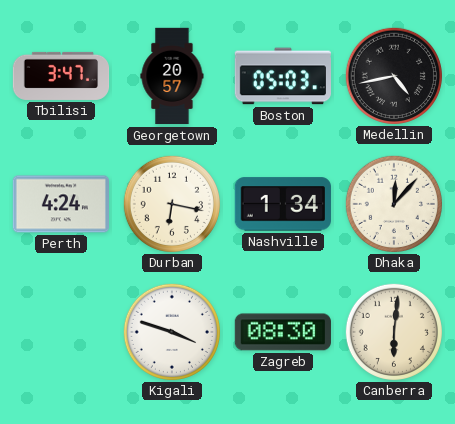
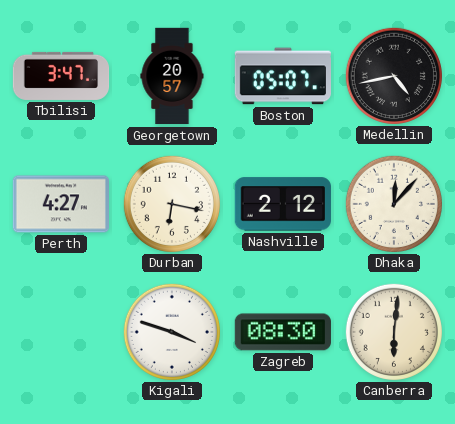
Boston: 05:03 -> 05:07 (282, 76)
Perth: 4:24 -> 4:27 (60, 204)
Nashville: 1:34 -> 2:12 (283, 204)
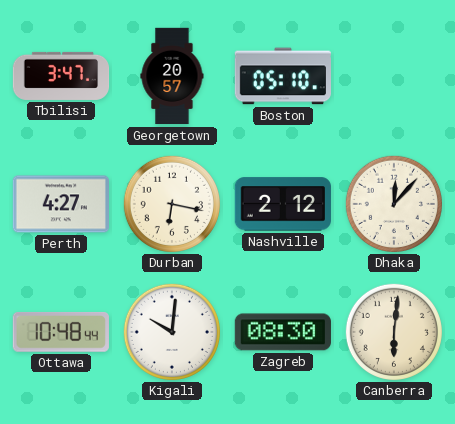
Boston: 05:07 -> 05:10 (282, 76)
Medellin: 4:43 -> none (393, 75)
Ottawa: none -> 10:48 (61, 332)
Kigali: 3:48 -> 10:01 (171, 331)
